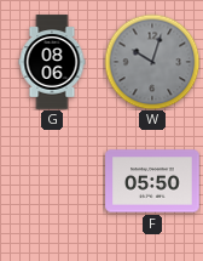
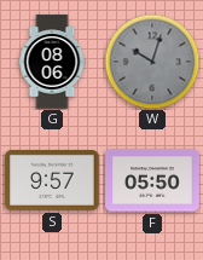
S: none -> 9:57 (52, 180)
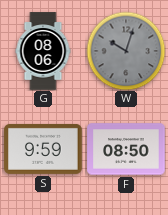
S: 9:57 -> 9:59 (43, 149)
F: 05:50 -> 08:50 (126, 149)
